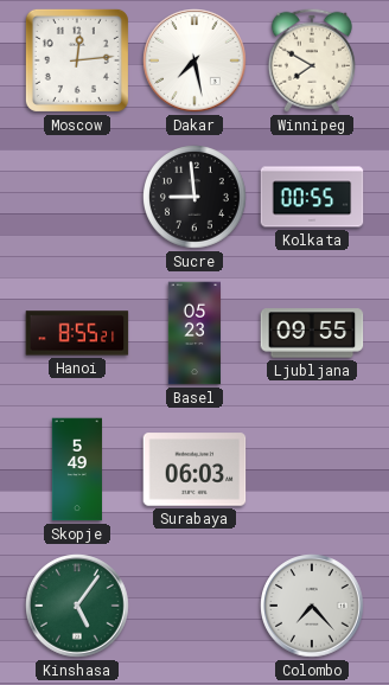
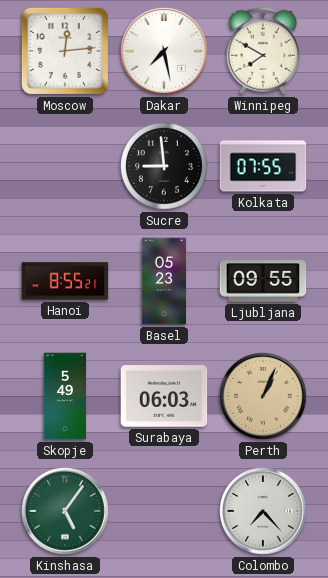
Kolkata: 00:55 -> 07:55 (263, 166)
Perth: none -> 1:04 (263, 396)
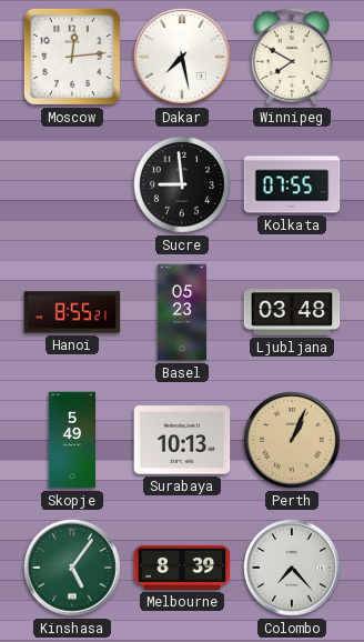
Ljubljana: 09:55 -> 03:48 (292, 312)
Surabaya: 06:03 -> 10:13 (182, 440)
Melbourne: none -> 8:39 (182, 568)
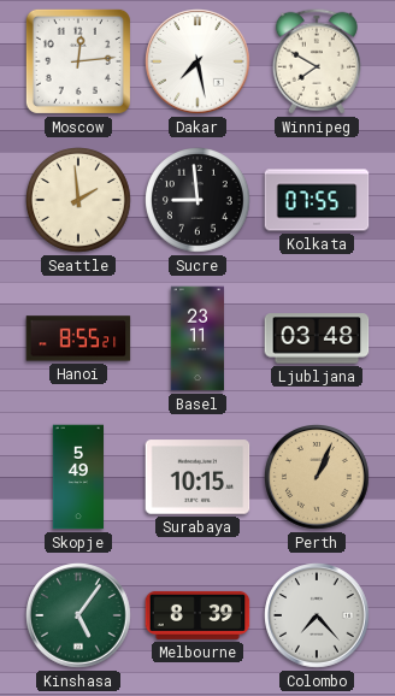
Seattle: none -> 1:59 (79, 201)
Basel: 05:23 -> 23:11 (197, 338)
Surabaya: 10:13 -> 10:15 (197, 477)
